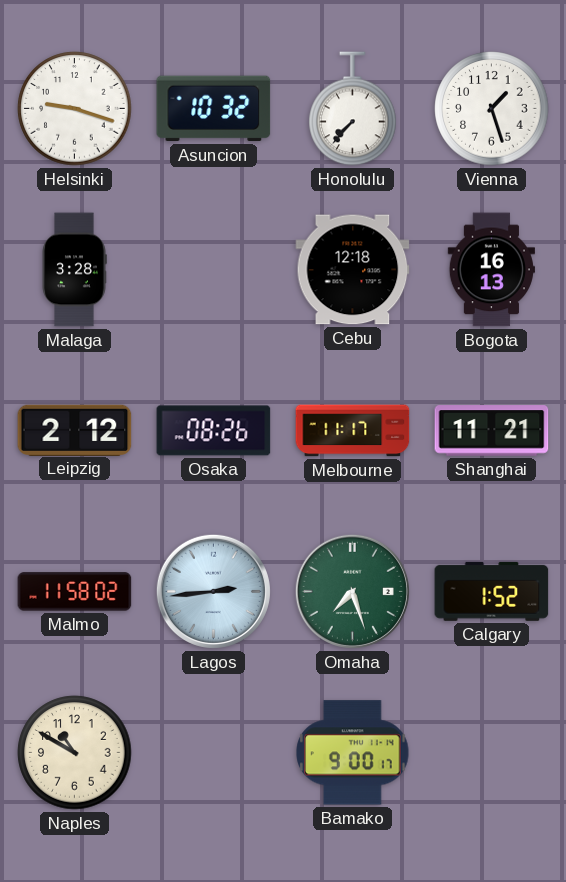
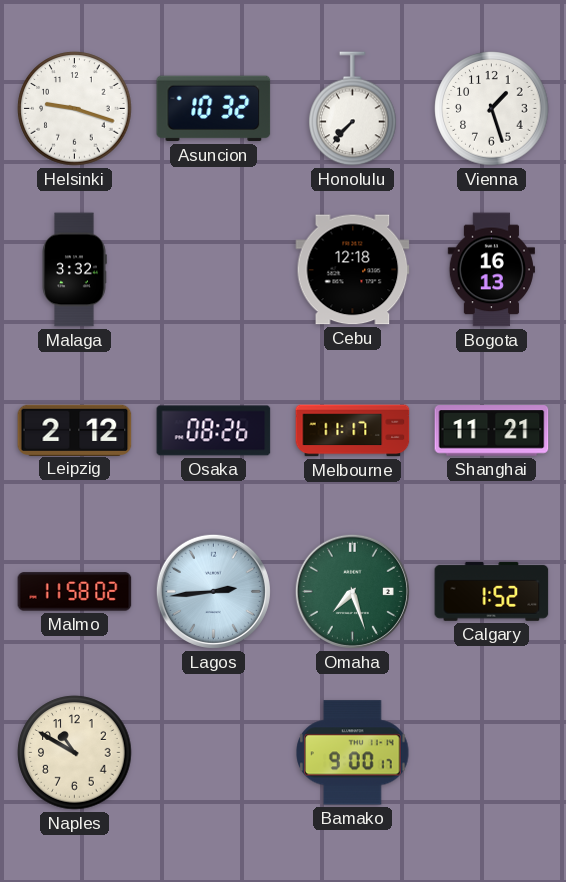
Malaga: 3:28 -> 3:32 (74, 270)
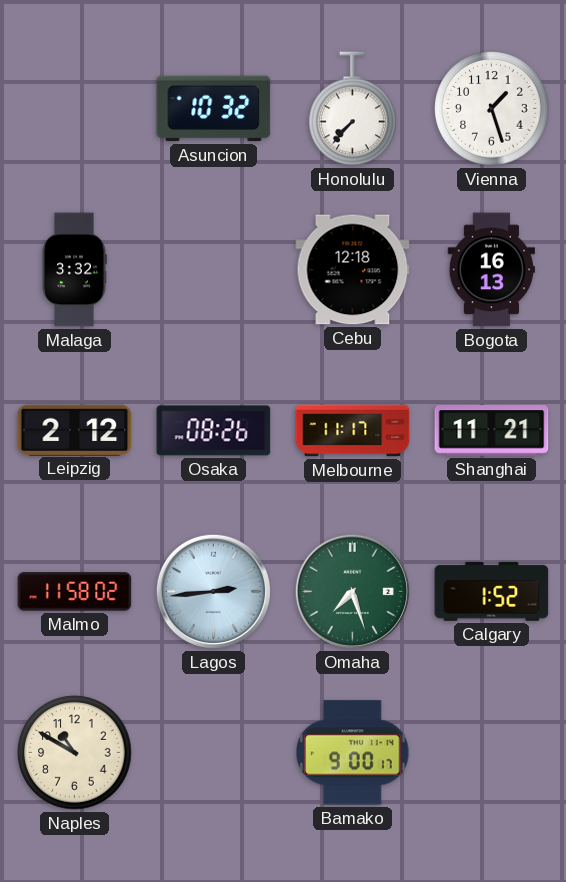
Helsinki: 9:18 -> none (75, 109)
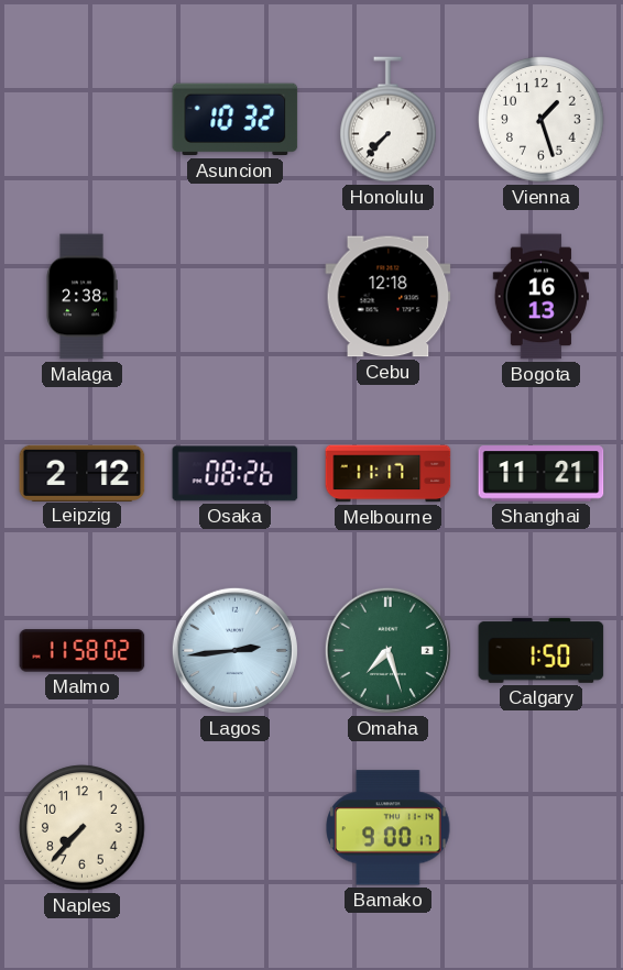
Malaga: 3:32 -> 2:38 (81, 297)
Calgary: 1:52 -> 1:50 (542, 650)
Naples: 10:50 -> 7:37 (83, 828)
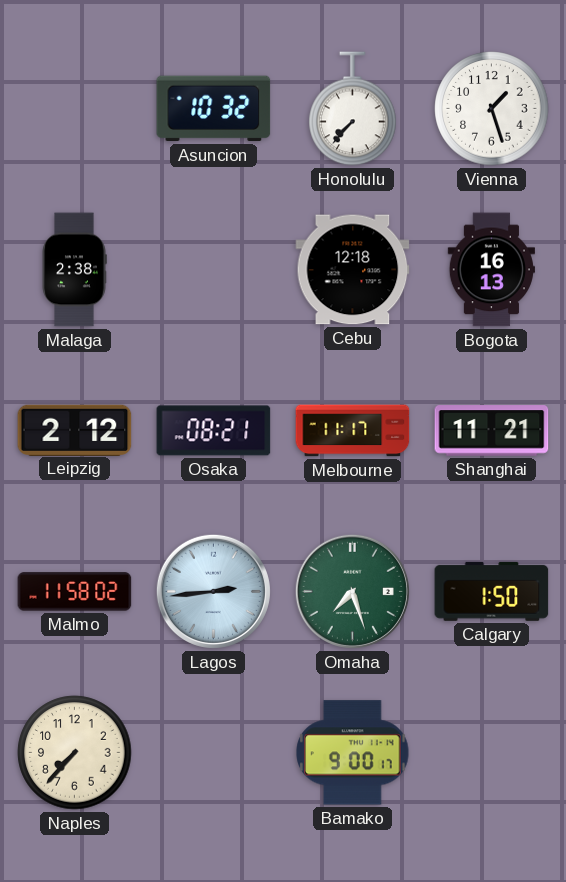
Osaka: 08:26 -> 08:21 (214, 431)
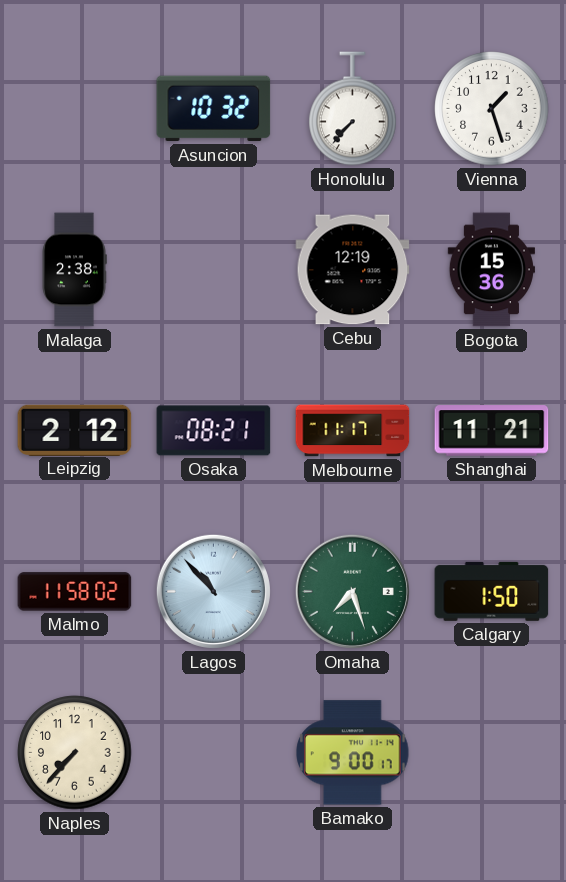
Cebu: 12:18 -> 12:19 (353, 270)
Bogota: 16:13 -> 15:36 (491, 270)
Lagos: 2:44 -> 10:53 (213, 591)
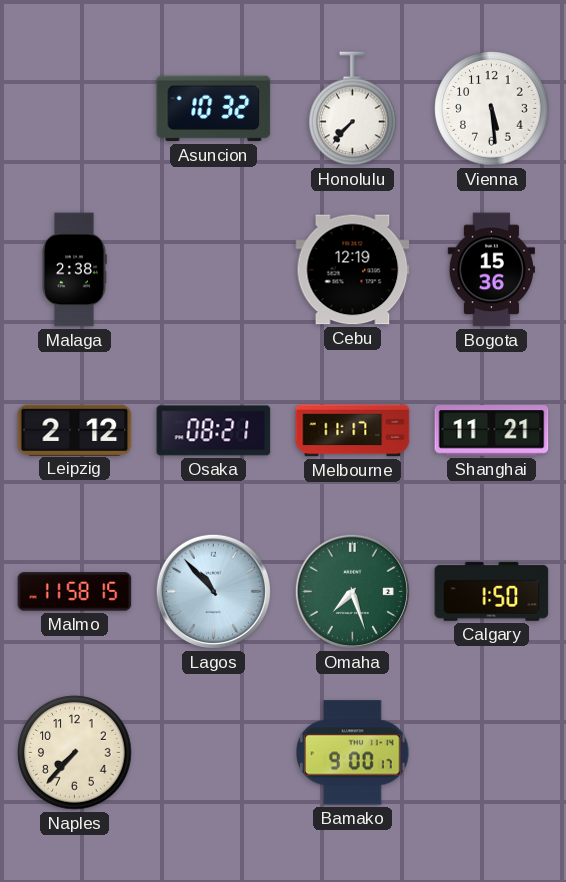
Vienna: 1:27 -> 5:29 (492, 109)
Malmo: 11:58:02 -> 11:58:15 (75, 592)
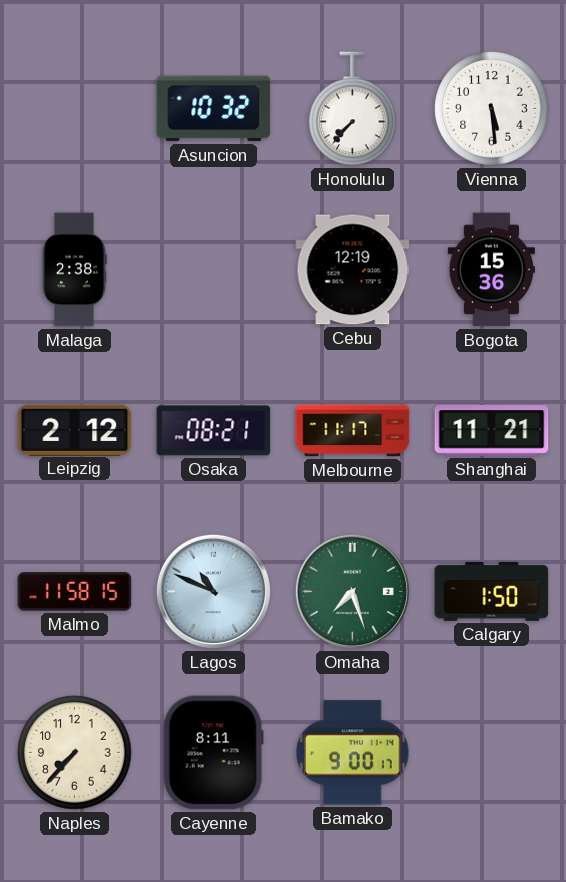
Lagos: 10:53 -> 10:49 (213, 591)
Cayenne: none -> 8:11 (213, 753)
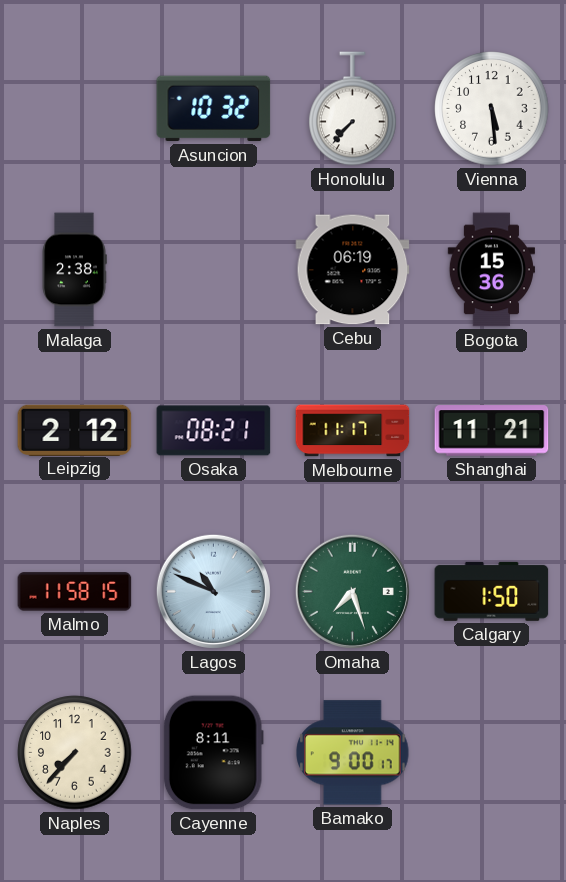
Cebu: 12:19 -> 06:19 (353, 270)
